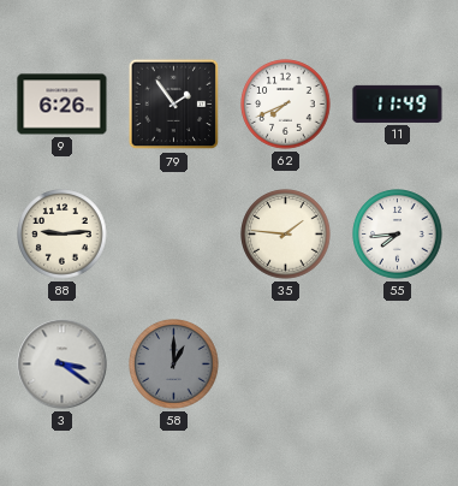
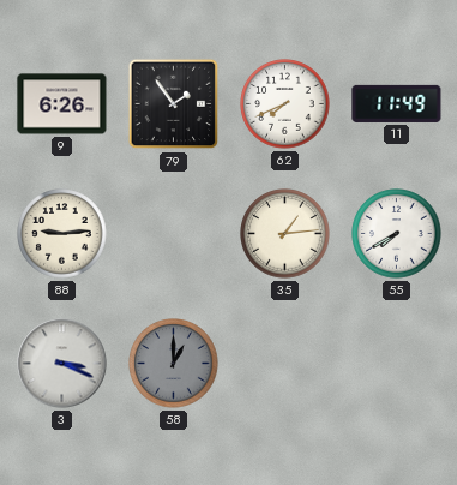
35: 1:46 -> 1:14 (285, 234)
55: 7:44 -> 7:40 (397, 234)
3: 3:21 -> 3:19 (62, 364)
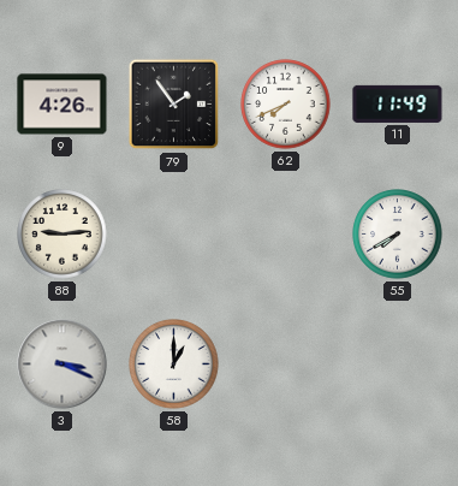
9: 6:26 -> 4:26 (63, 105)
35: 1:14 -> none (285, 234)
58 dial: grey -> white (174, 364)
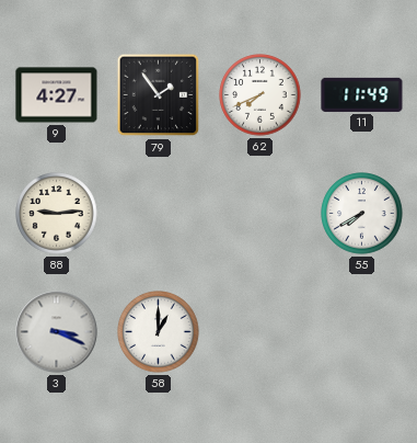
9: 4:26 -> 4:27 (57, 95)
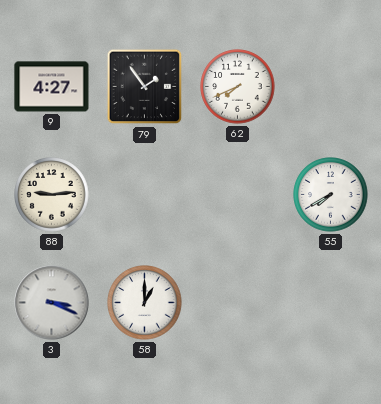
11: 11:49 -> none (362, 94)
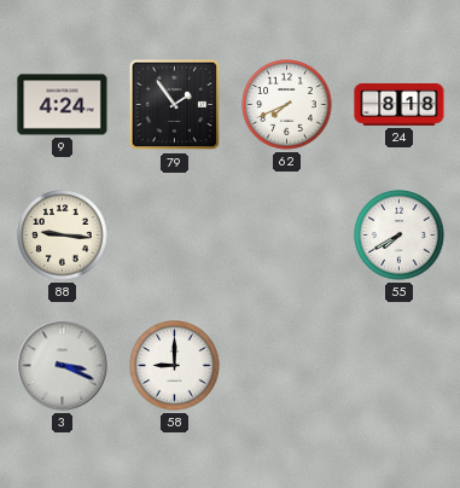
9: 4:27 -> 4:24 (63, 105)
24: none -> 8:18 (400, 105)
88: 9:14 -> 9:16 (63, 236)
58: 1:00 -> 9:00 (175, 366)
